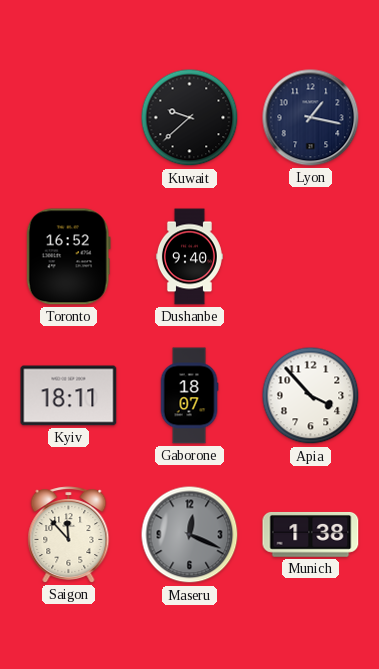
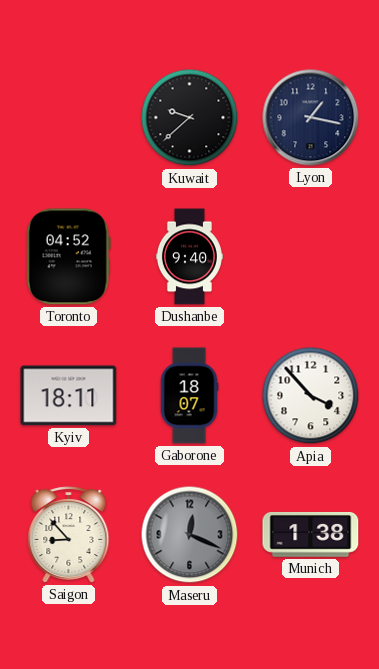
Toronto: 16:52 -> 04:52 (68, 257)
Saigon: 11:53 -> 8:53 (69, 535)
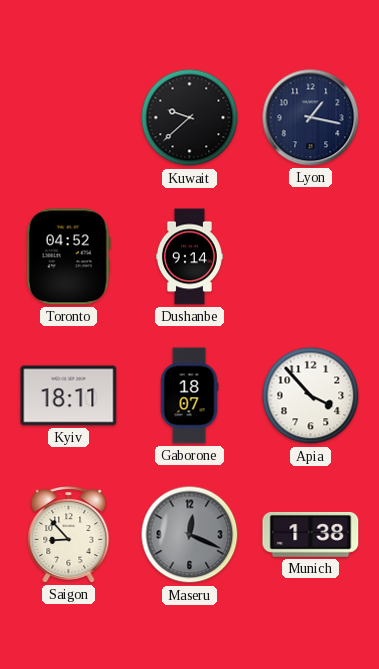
Dushanbe: 9:40 -> 9:14 (189, 257)
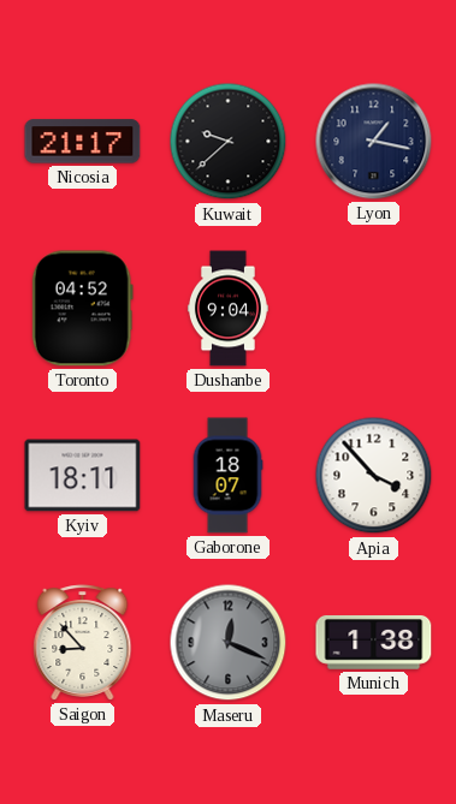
Nicosia: none -> 21:17 (83, 142)
Dushanbe: 9:14 -> 9:04 (227, 309)
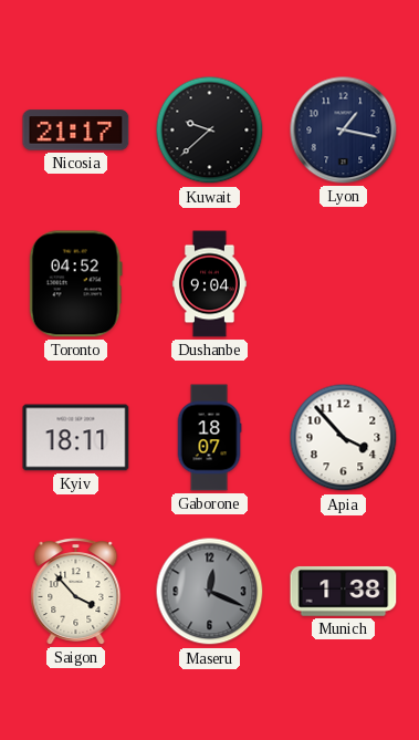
Saigon: 8:53 -> 3:53 (76, 592)
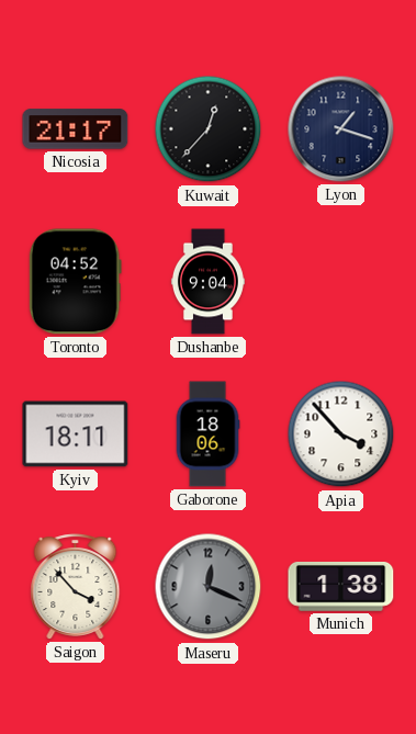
Kuwait: 9:38 -> 12:37 (209, 129)
Lyon: 1:17 -> 1:18 (341, 129)
Gaborone: 18:07 -> 18:06 (207, 434)
